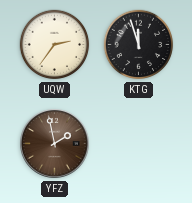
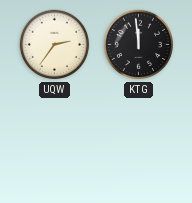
KTG: 11:57 -> 11:59 (139, 45)
YFZ: 1:58 -> none (55, 144)
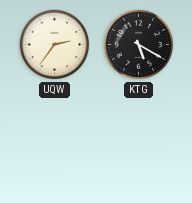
KTG: 11:59 -> 5:20 (139, 45)
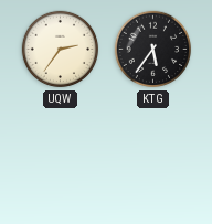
KTG: 5:20 -> 5:36 (153, 50)
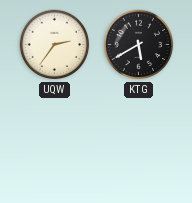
KTG: 5:36 -> 5:40 (139, 45)
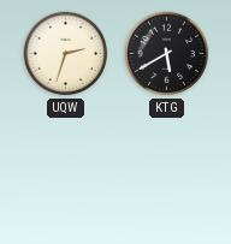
UQW: 2:36 -> 2:33 (66, 54)
